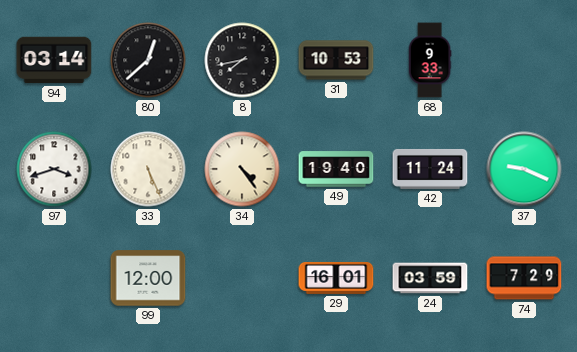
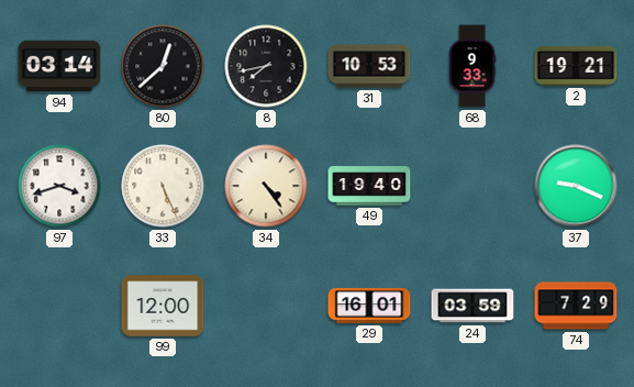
2: none -> 19:21 (576, 66)
42: 11:24 -> none (430, 169)
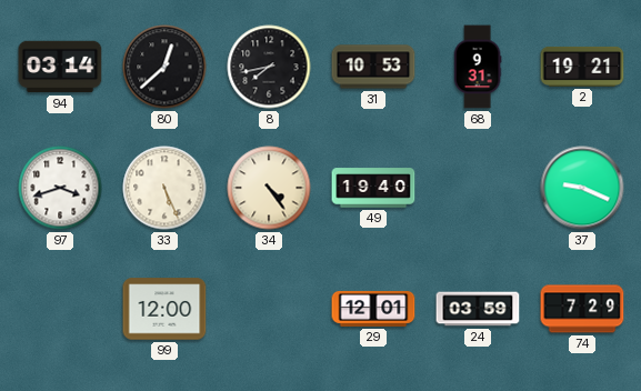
68: 9:33 -> 9:31 (478, 67)
29: 16:01 -> 12:01 (373, 309)
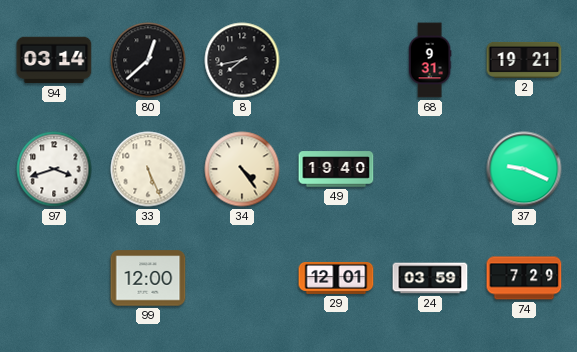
31: 10:53 -> none (373, 67)
